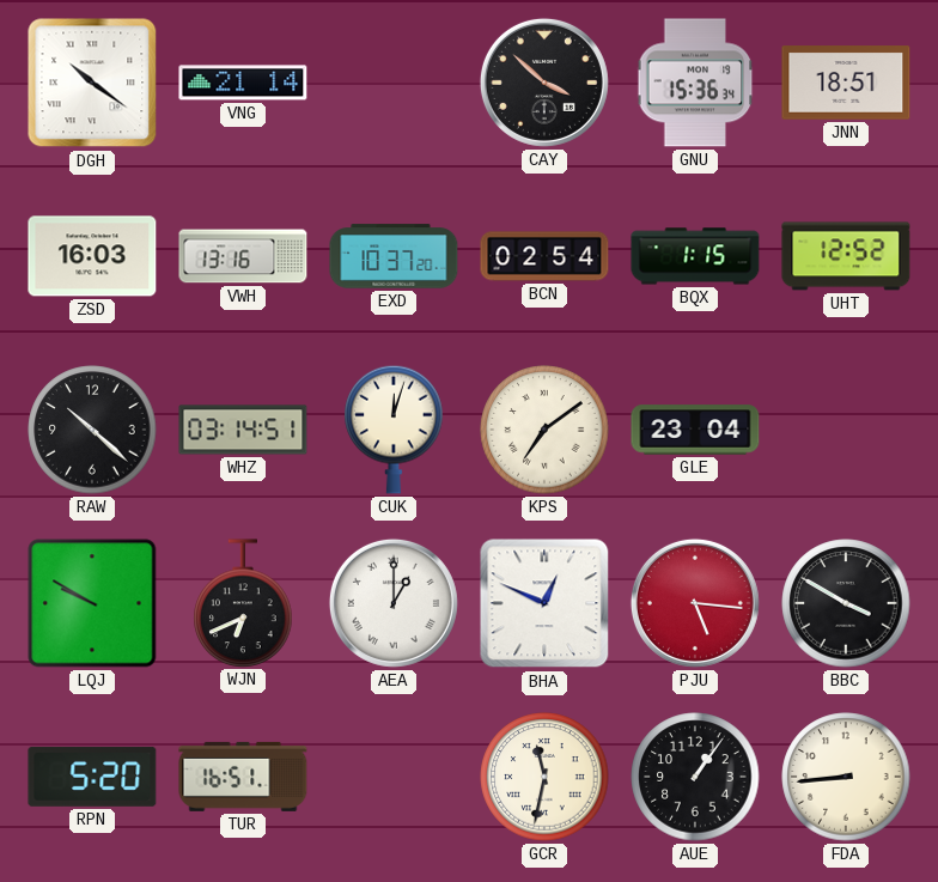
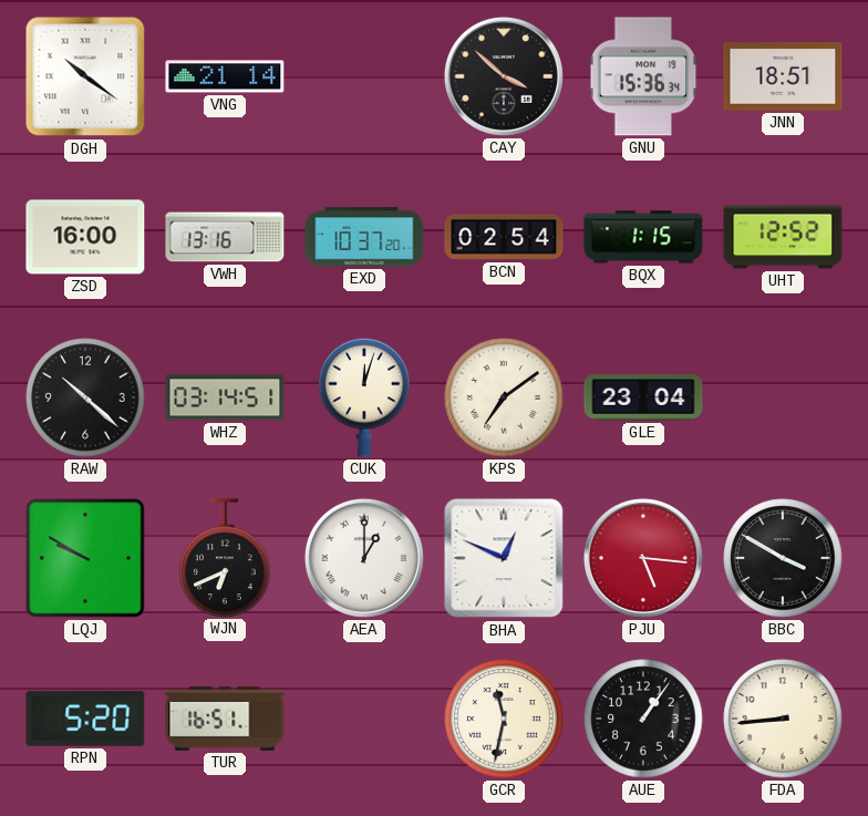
ZSD: 16:03 -> 16:00 (85, 237)
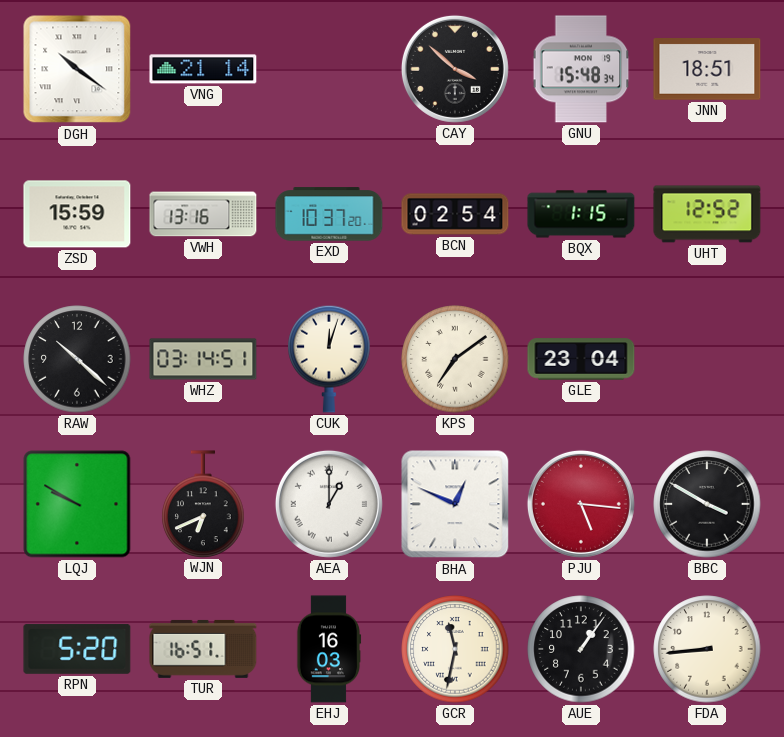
GNU: 15:36 -> 15:48 (581, 69)
ZSD: 16:00 -> 15:59 (77, 214)
EHJ: none -> 16:03 (329, 649)
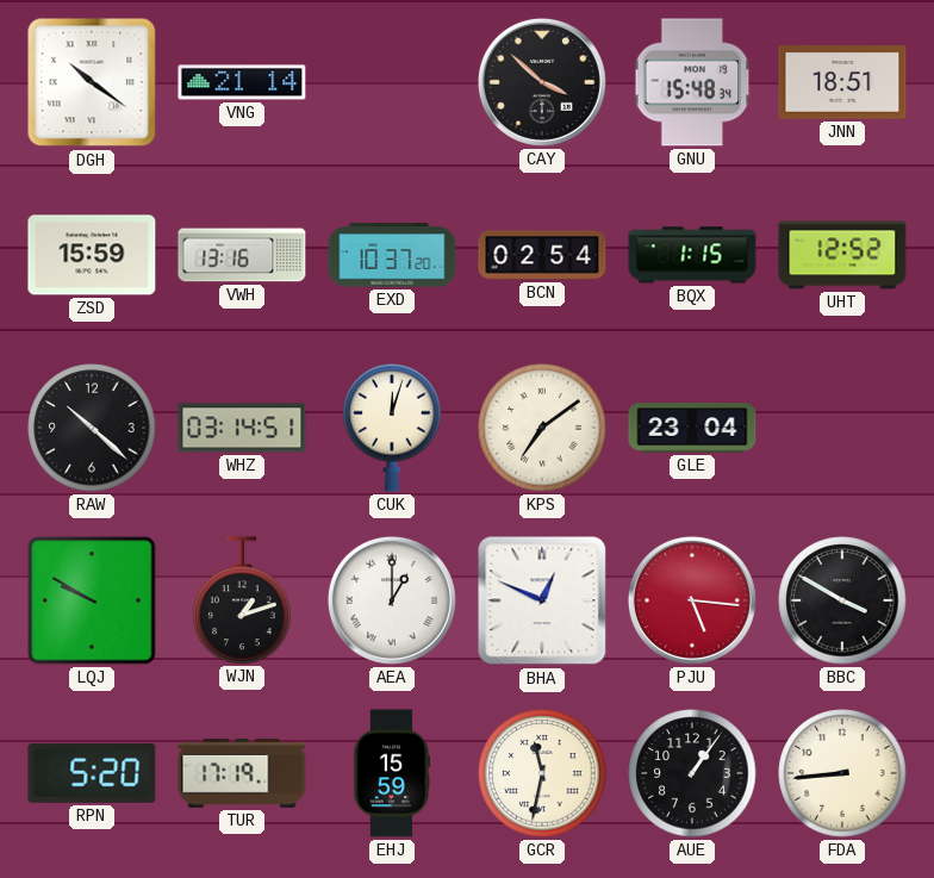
WJN: 6:41 -> 1:12 (242, 600)
TUR: 16:51 -> 17:19 (242, 773)
EHJ: 16:03 -> 15:59 (392, 773)
